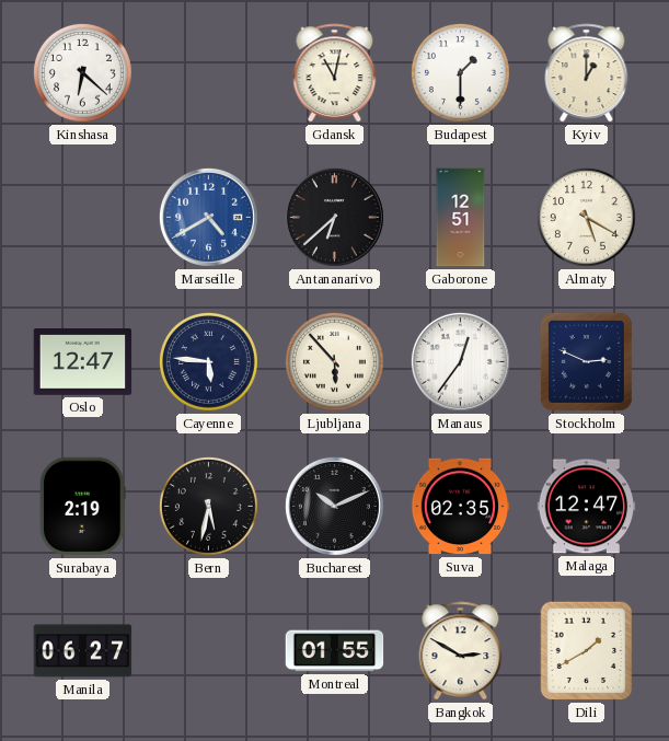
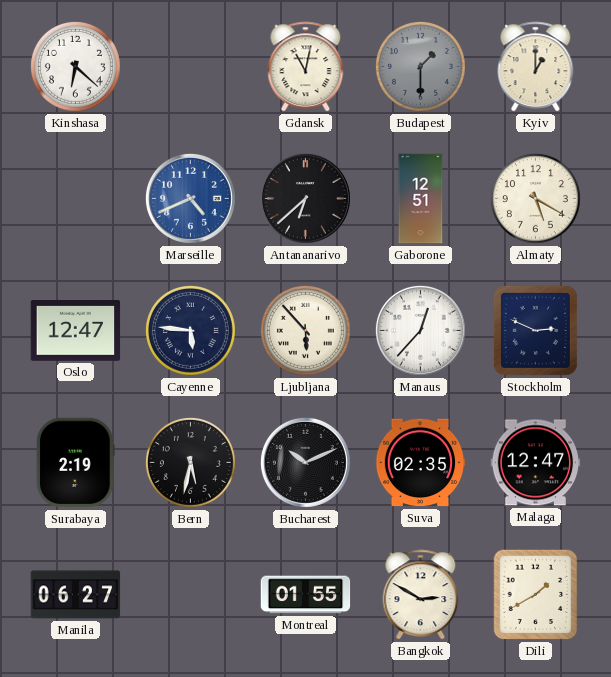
Budapest dial: white -> grey (420, 66)
Marseille: 4:40 -> 4:41 (190, 198)
Manaus: 12:36 -> 12:37 (420, 330)
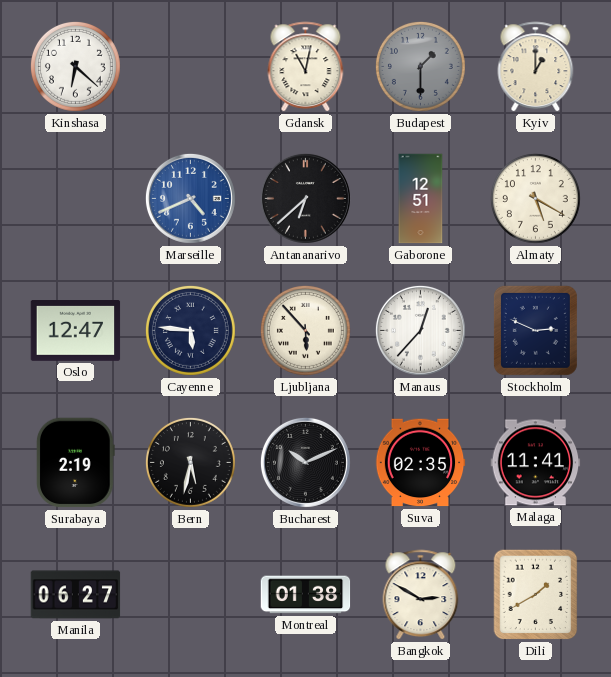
Malaga: 12:47 -> 11:41 (536, 463)
Montreal: 01:55 -> 01:38 (306, 595)
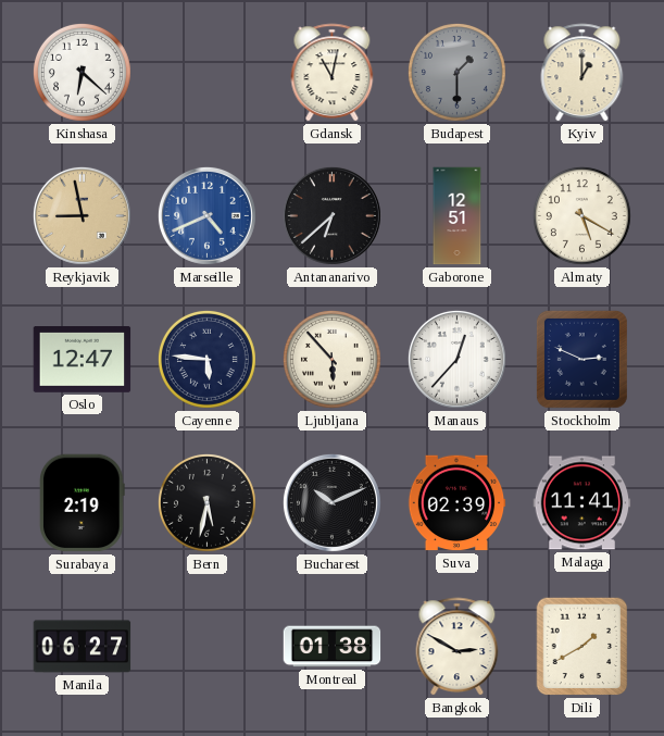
Reykjavik: none -> 8:58 (82, 215)
Suva: 02:35 -> 02:39 (456, 503)
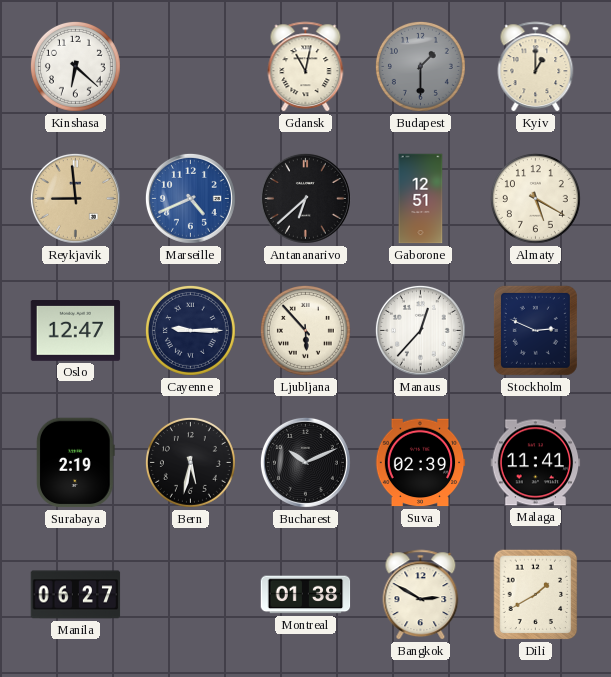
Reykjavik: 8:58 -> 8:59 (75, 198)
Cayenne: 5:46 -> 9:15 (190, 330)
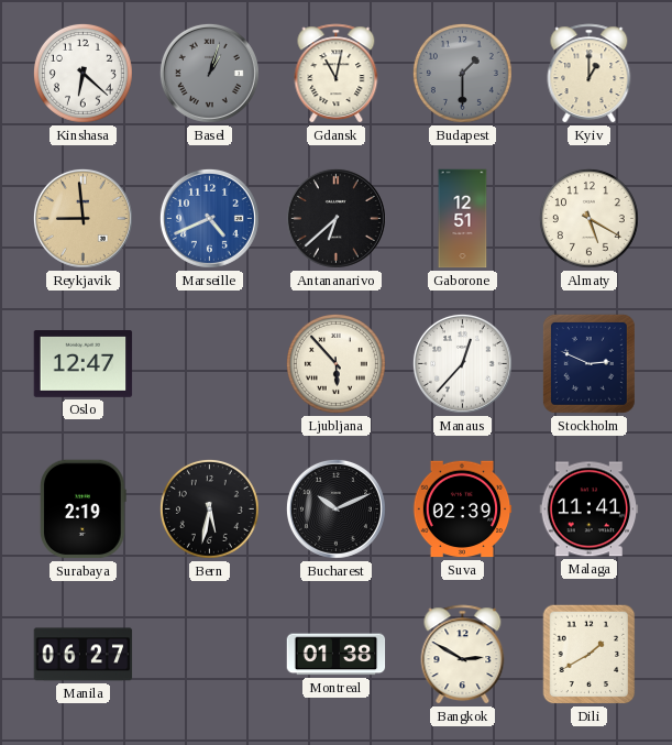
Basel: none -> 1:03 (209, 73)
Cayenne: 9:15 -> none (190, 330)
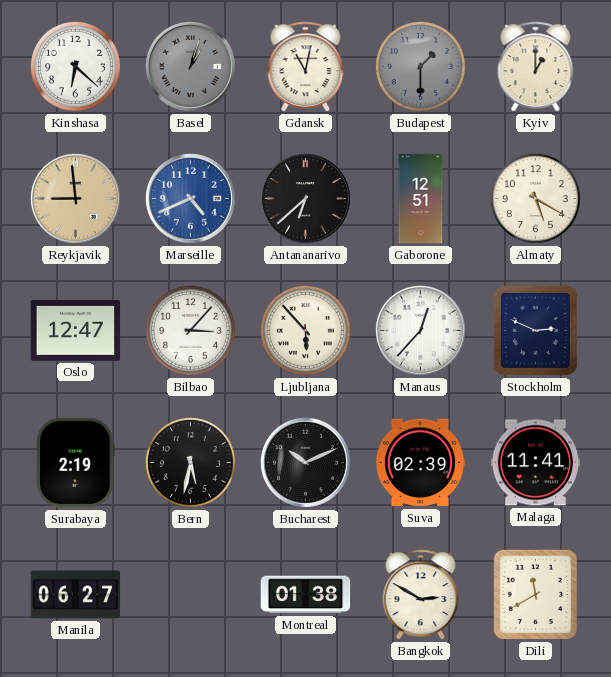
Bilbao: none -> 3:07 (190, 330)
Dili: 1:40 -> 11:40 (536, 595)
